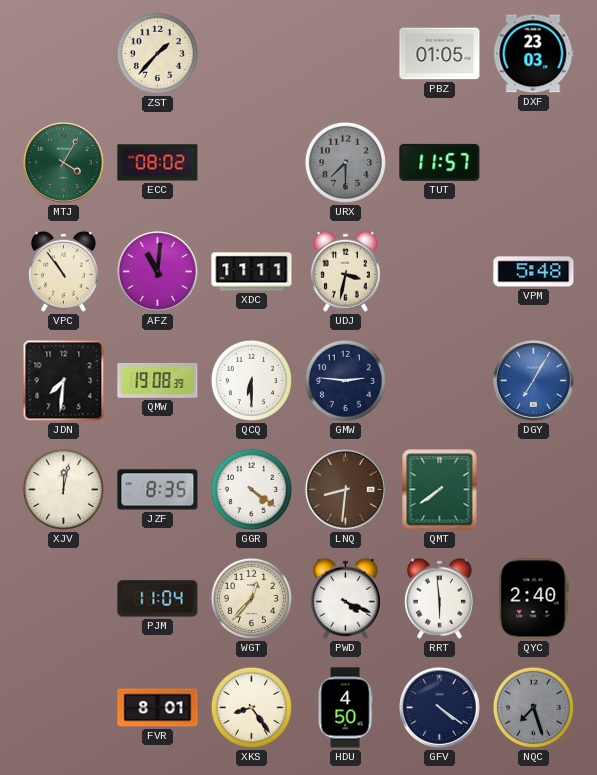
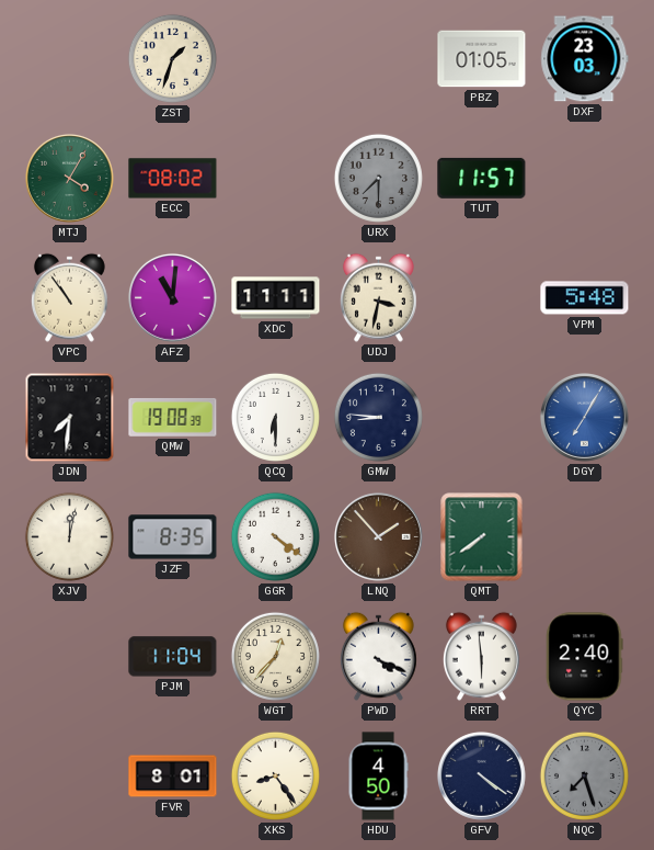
ZST: 1:37 -> 1:33 (172, 58)
GMW: 2:46 -> 8:46 (378, 417)
LNQ: 8:31 -> 1:53 (378, 536)
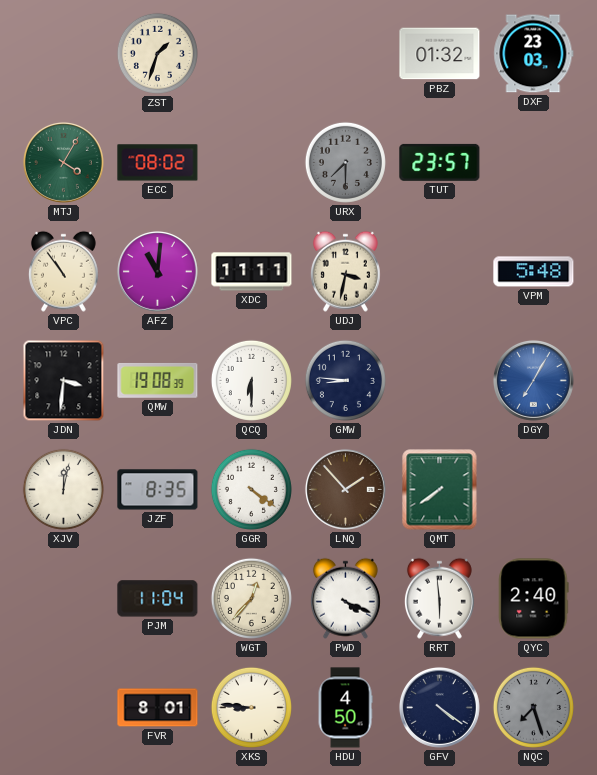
PBZ: 01:05 -> 01:32 (440, 54)
TUT: 11:57 -> 23:57 (440, 162)
JDN: 7:31 -> 3:31 (64, 381)
XKS: 8:24 -> 8:46 (251, 707)
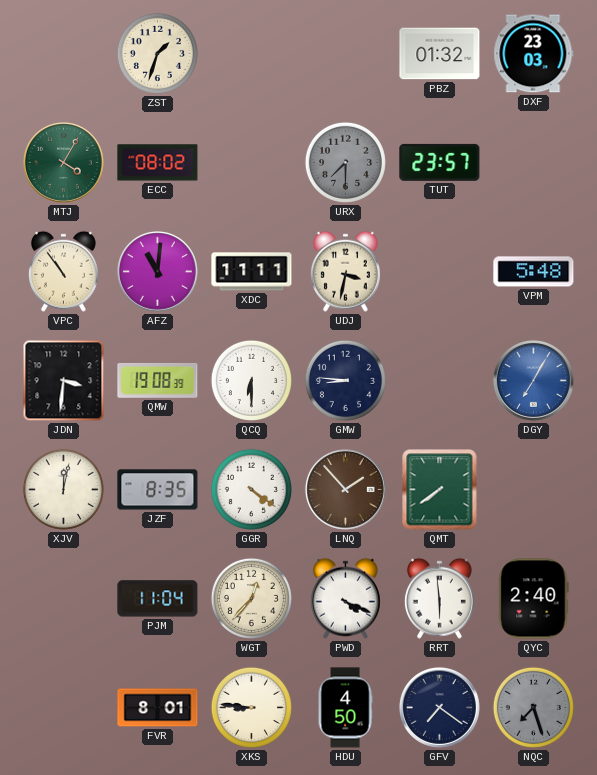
GFV: 4:21 -> 7:21 (439, 707)
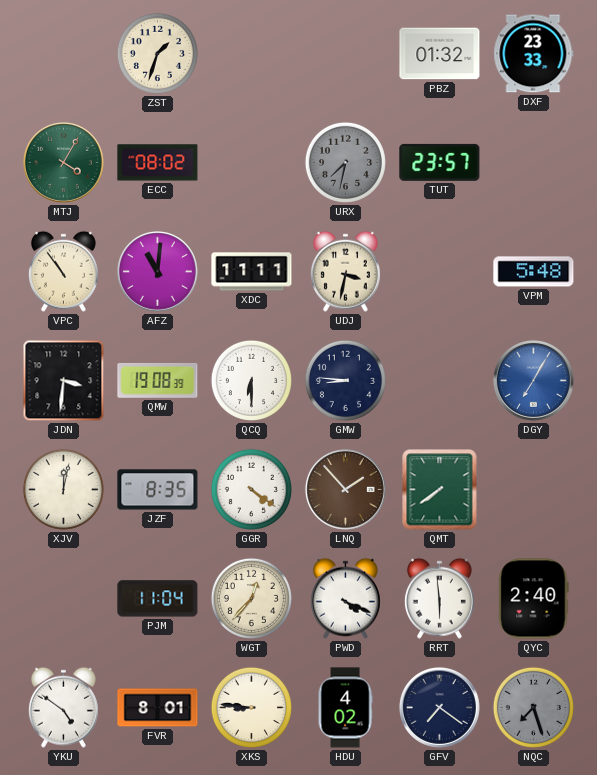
DXF: 23:03 -> 23:33 (534, 54)
URX: 7:30 -> 7:32 (345, 162)
YKU: none -> 4:51 (63, 707)
HDU: 4:50 -> 4:02 (345, 708)
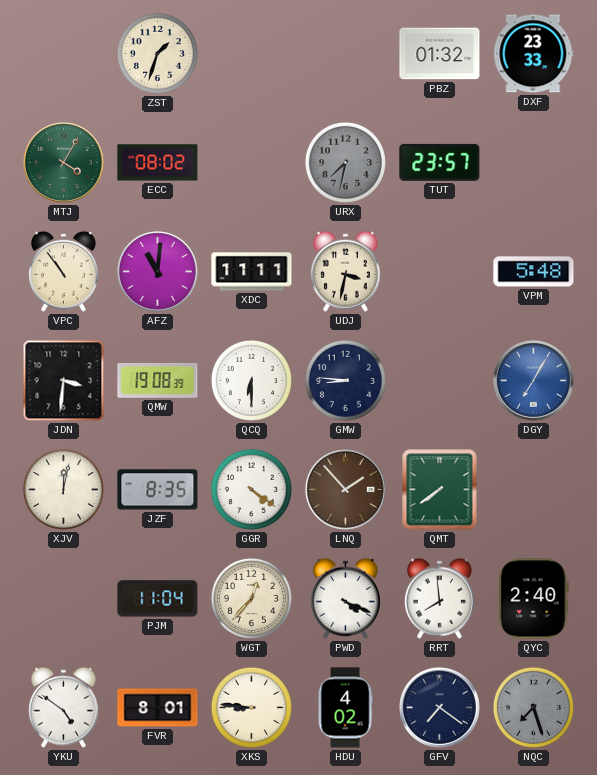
RRT: 5:59 -> 7:59 (439, 598)
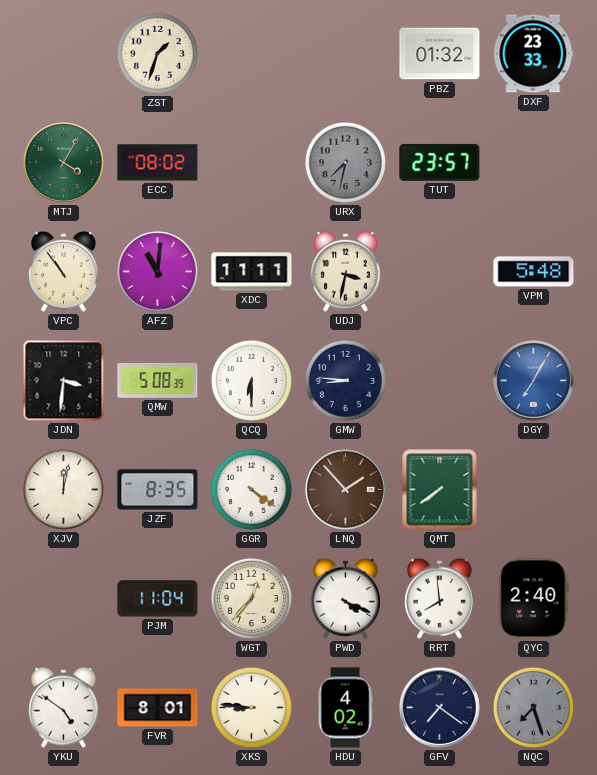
QMW: 19:08 -> 5:08 (158, 380)
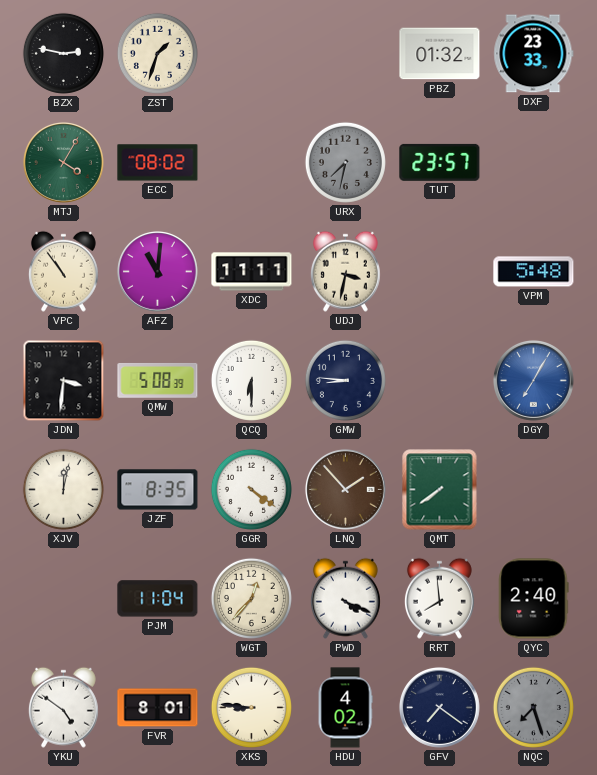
BZX: none -> 2:47 (63, 53)
